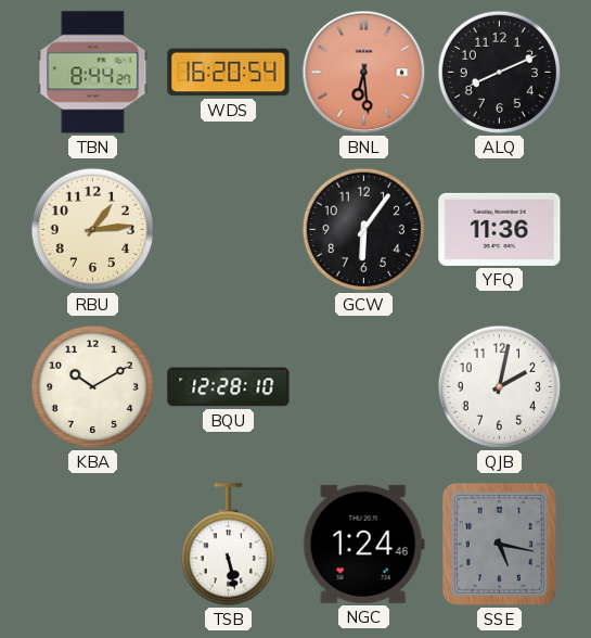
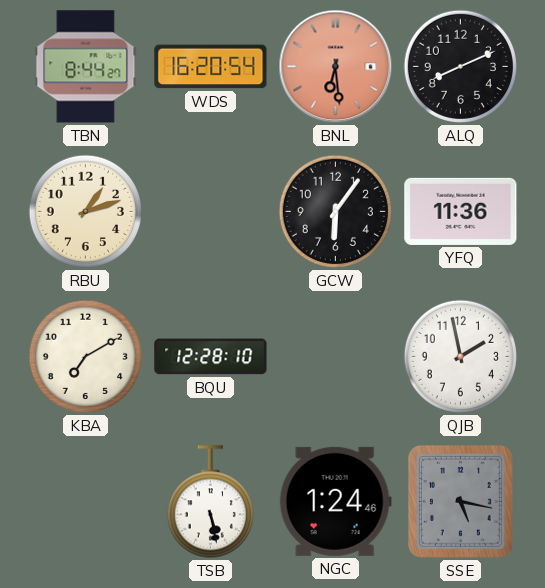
RBU: 1:14 -> 1:12 (85, 211)
KBA: 10:10 -> 7:10 (85, 356)
QJB: 2:02 -> 1:58 (460, 356)
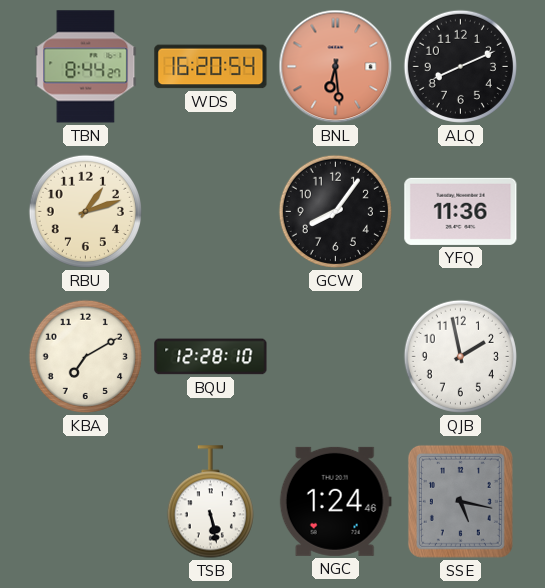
GCW: 6:06 -> 8:06 (335, 211)
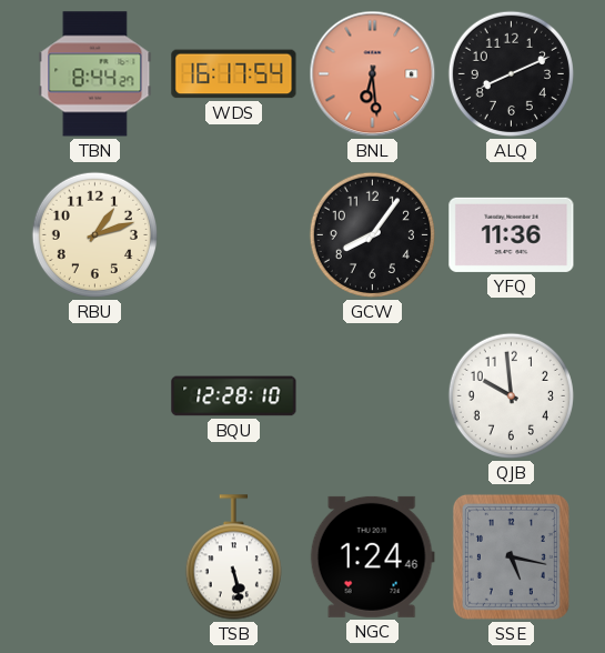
WDS: 16:20 -> 16:17 (234, 74)
KBA: 7:10 -> none (85, 356)
QJB: 1:58 -> 9:59 (511, 395)
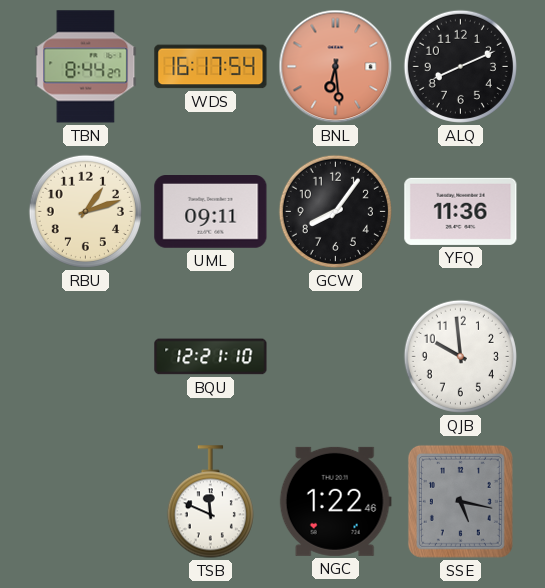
UML: none -> 09:11 (211, 212)
BQU: 12:28 -> 12:21 (211, 357)
TSB: 5:28 -> 11:49 (210, 502)
NGC: 1:24 -> 1:22 (335, 501)
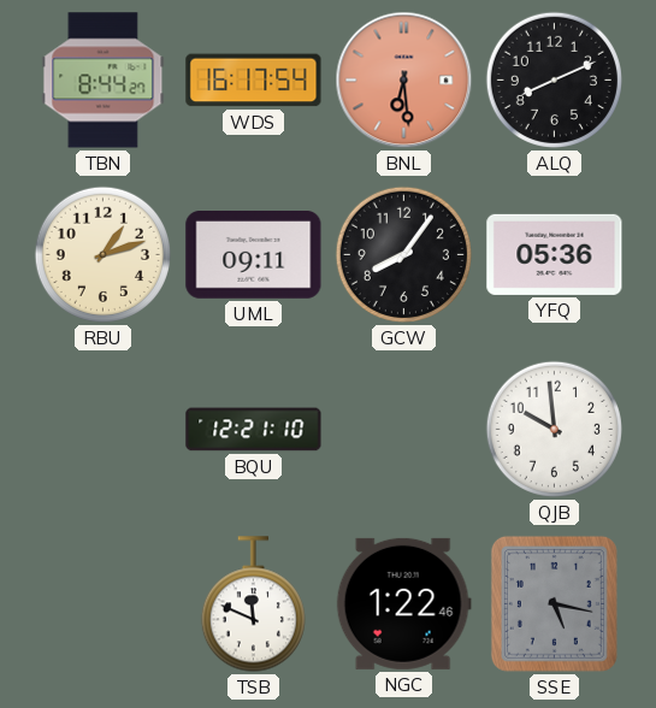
YFQ: 11:36 -> 05:36 (555, 254)
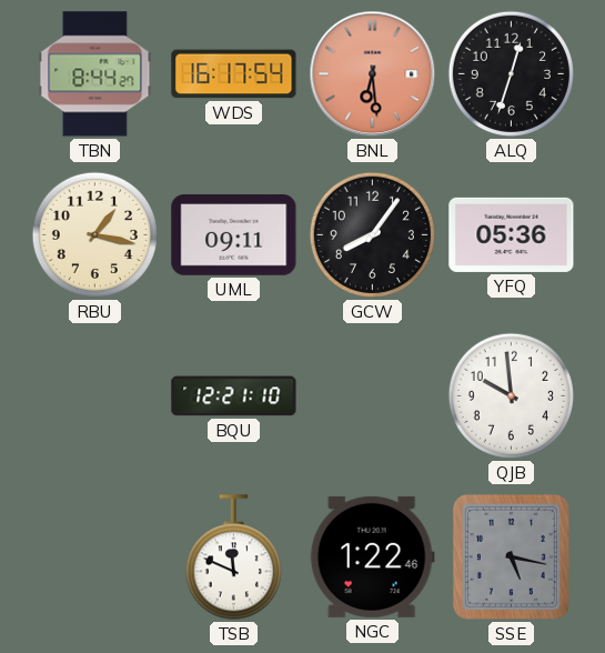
ALQ: 8:11 -> 12:33 (511, 73)
RBU: 1:12 -> 1:17 (94, 234)
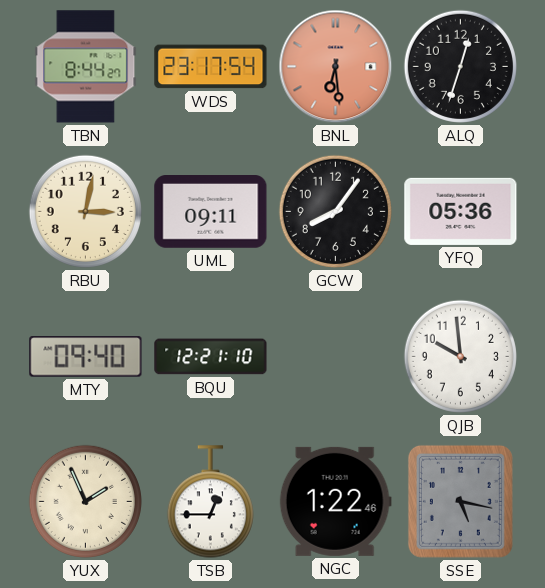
WDS: 16:17 -> 23:17 (211, 67)
RBU: 1:17 -> 3:02 (85, 211)
MTY: none -> 09:40 (86, 357)
YUX: none -> 1:56 (85, 501)
TSB: 11:49 -> 12:45 (210, 502)
